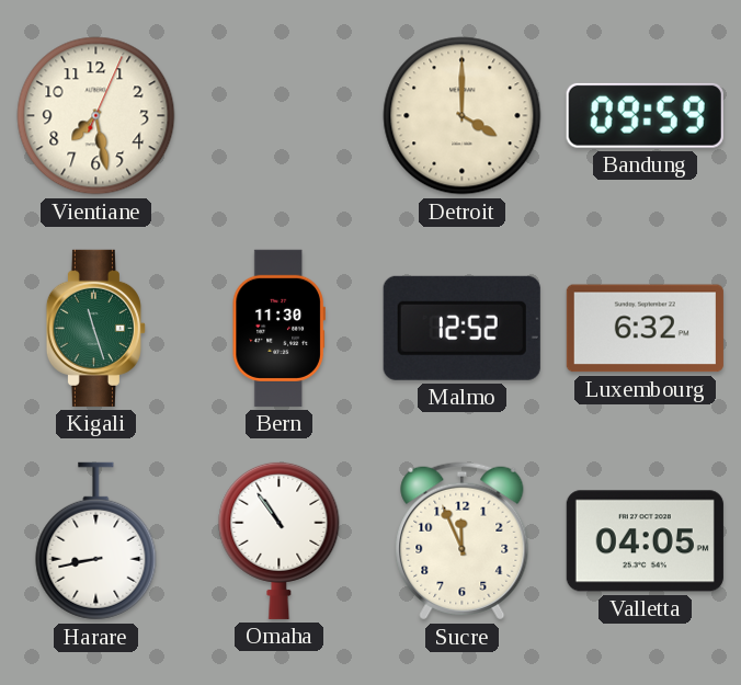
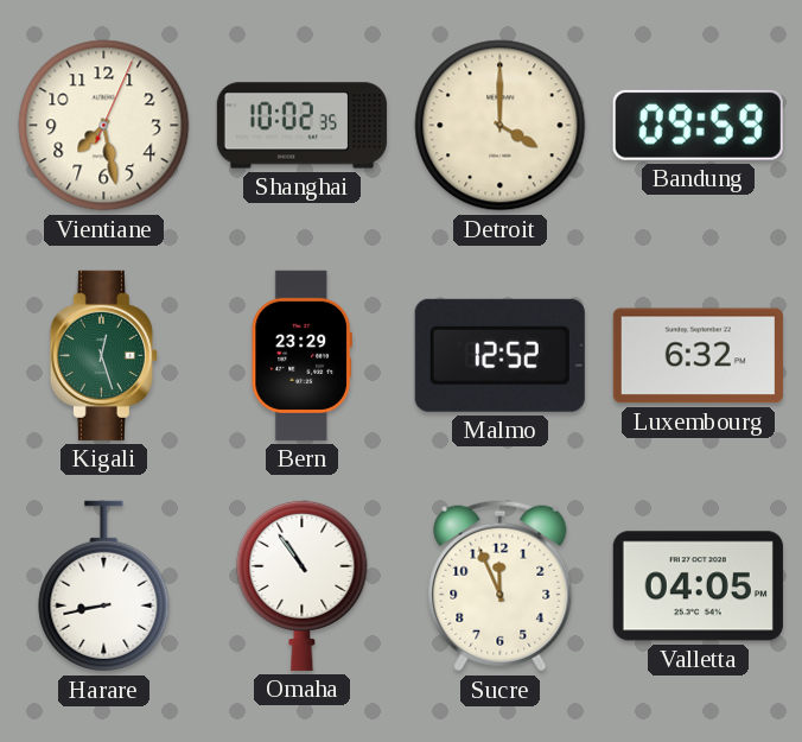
Shanghai: none -> 10:02 (301, 126)
Kigali: 11:27 -> 12:27 (103, 355)
Bern: 11:30 -> 23:29 (301, 355)
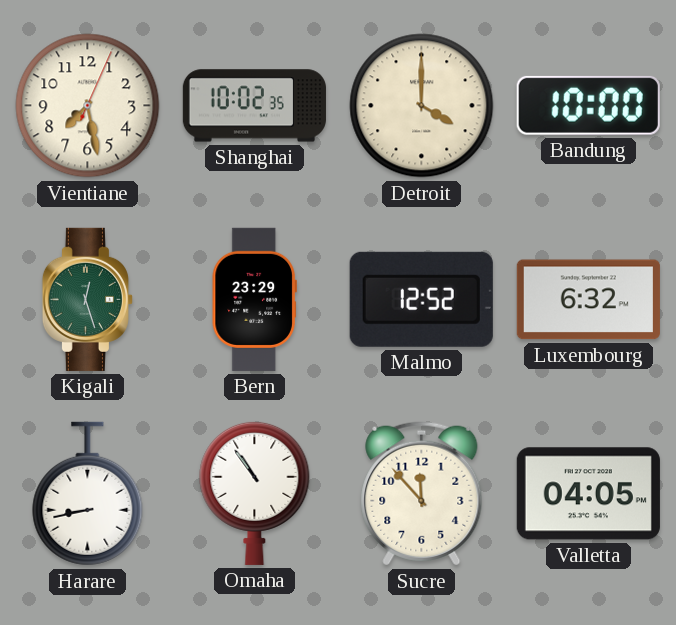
Bandung: 09:59 -> 10:00 (588, 105)
Sucre: 11:56 -> 11:53 (422, 494)
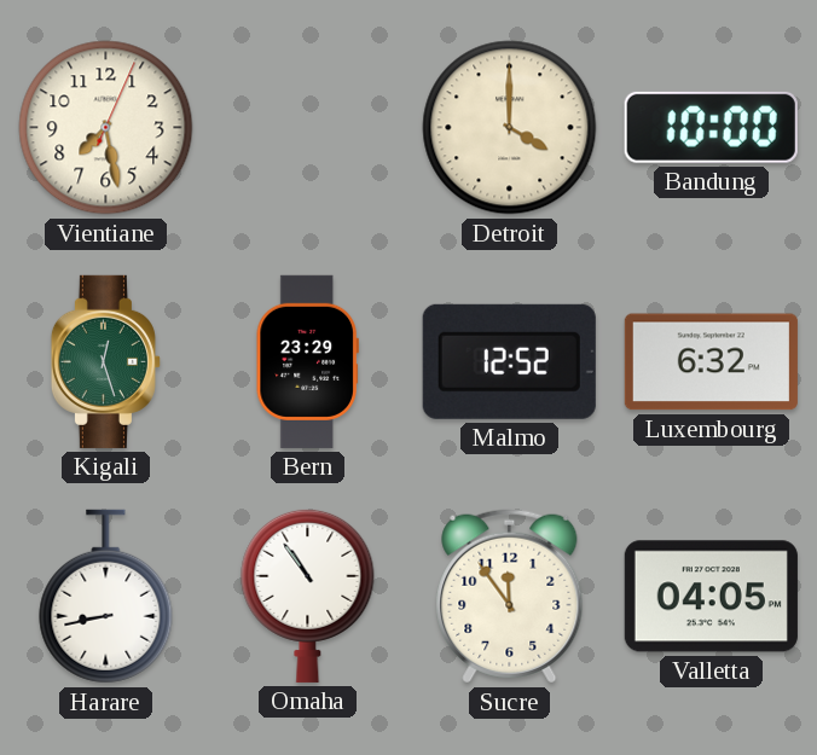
Shanghai: 10:02 -> none (254, 106)
Sucre: 11:53 -> 11:54 (510, 597)
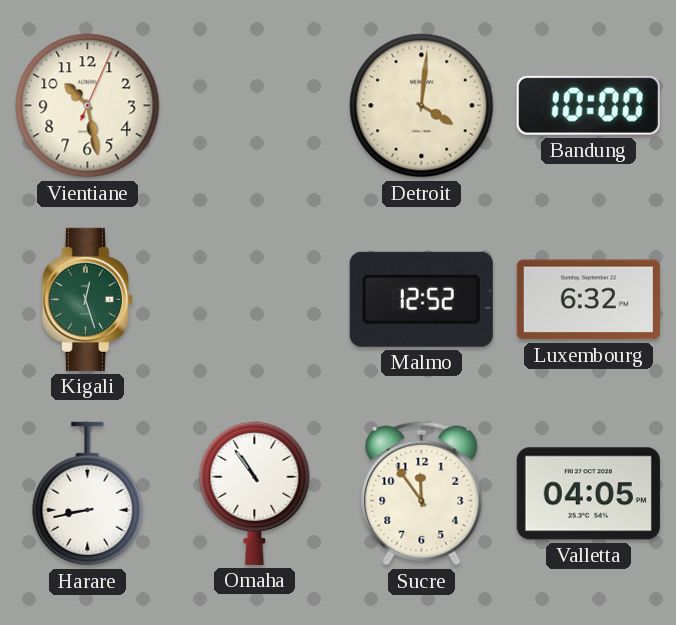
Vientiane: 7:28 -> 10:28 (88, 106)
Detroit: 4:00 -> 4:01 (422, 106)
Bern: 23:29 -> none (307, 361)
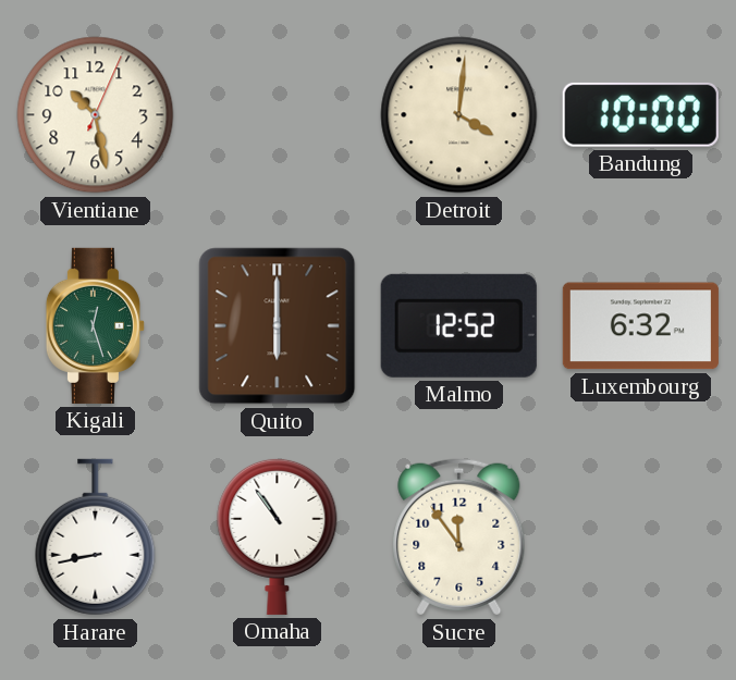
Quito: none -> 6:00 (278, 326)
Valletta: 04:05 -> none (588, 494)
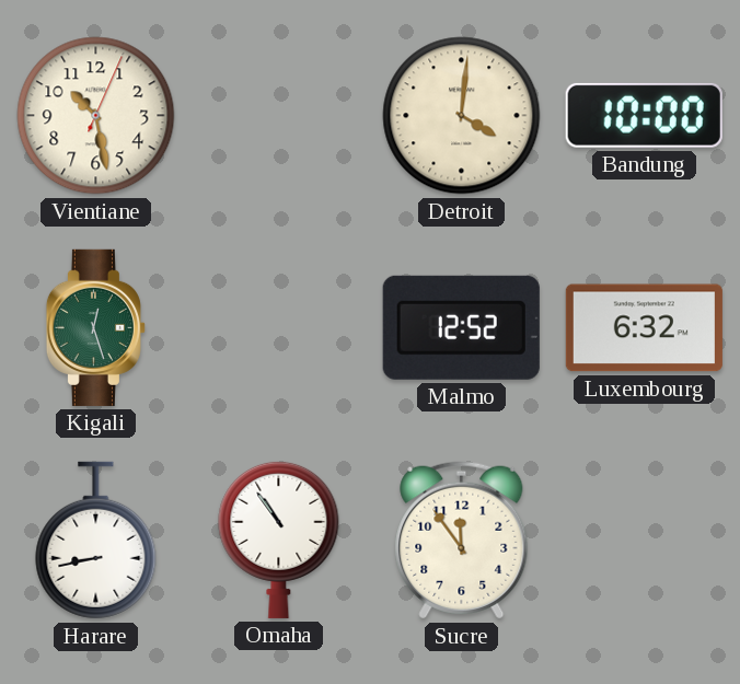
Quito: 6:00 -> none (278, 326)
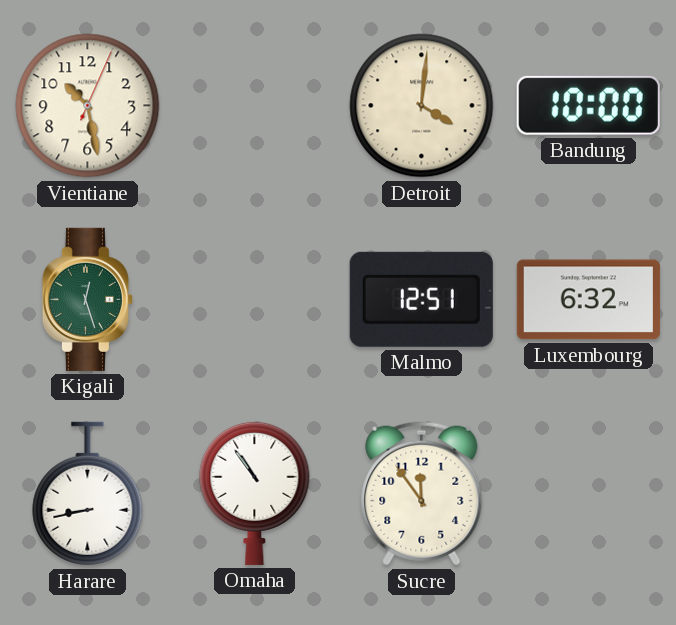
Malmo: 12:52 -> 12:51 (421, 299)
